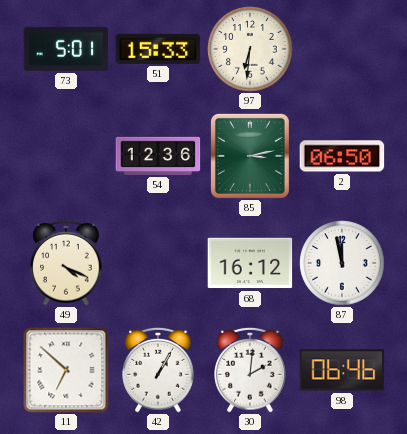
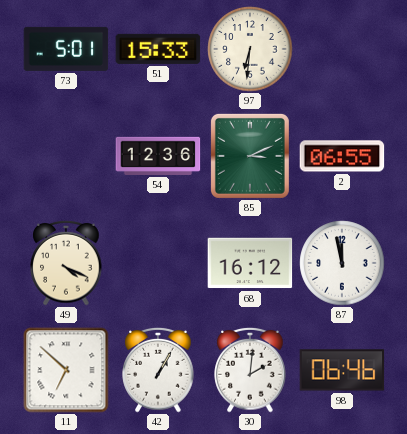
85: 3:13 -> 3:11 (250, 156)
2: 06:50 -> 06:55 (342, 156)
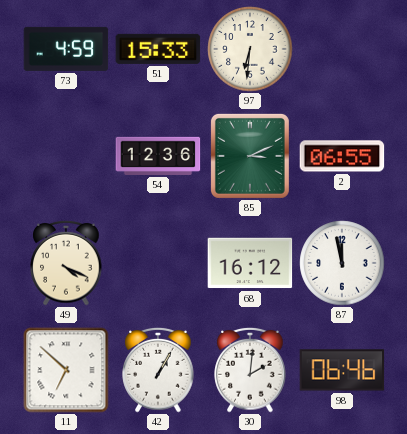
73: 5:01 -> 4:59 (66, 49)
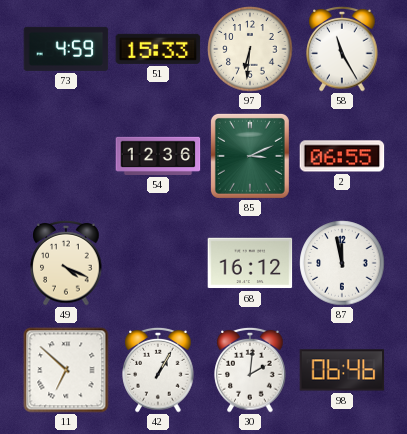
58: none -> 11:25 (342, 49)
